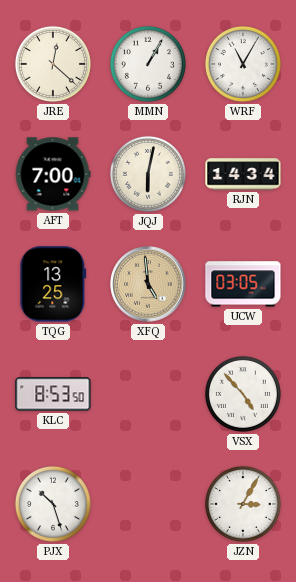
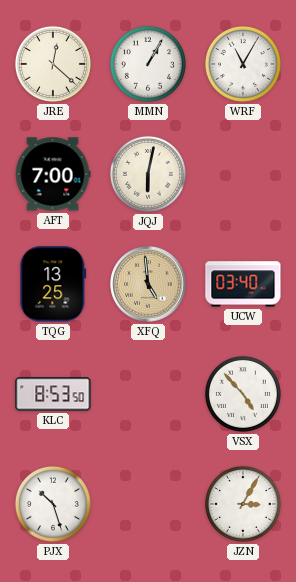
RJN: 14:34 -> none (243, 174)
UCW: 03:05 -> 03:40 (243, 284)
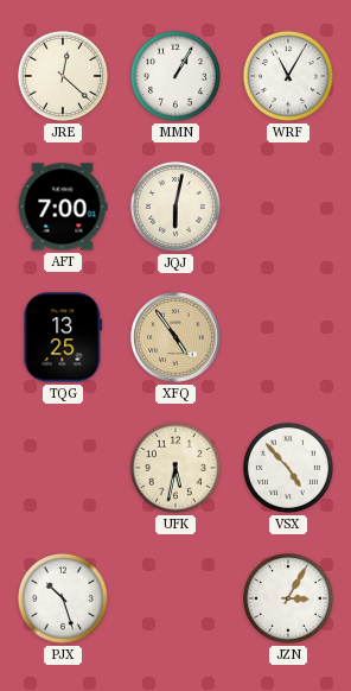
XFQ: 4:59 -> 4:54 (175, 337)
UCW: 03:40 -> none (243, 284)
KLC: 8:53 -> none (53, 394)
UFK: none -> 5:32 (175, 468)
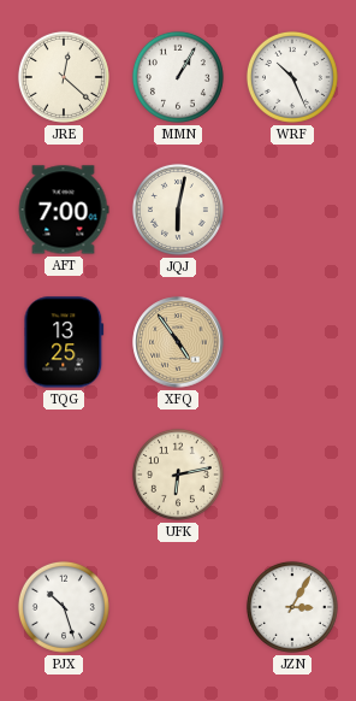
WRF: 11:05 -> 10:26 (292, 77)
UFK: 5:32 -> 6:13 (178, 475)
VSX: 4:53 -> none (288, 468)
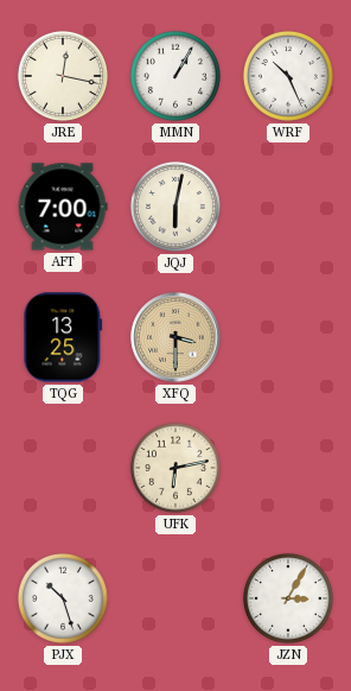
JRE: 12:22 -> 12:17 (63, 76)
XFQ: 4:54 -> 3:30 (175, 337)
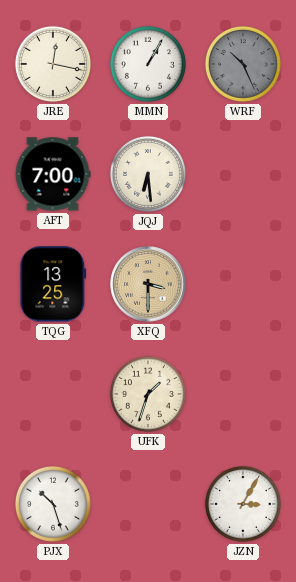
WRF dial: white -> grey (243, 64)
JQJ: 6:02 -> 6:29 (148, 174)
UFK: 6:13 -> 1:33 (148, 394)
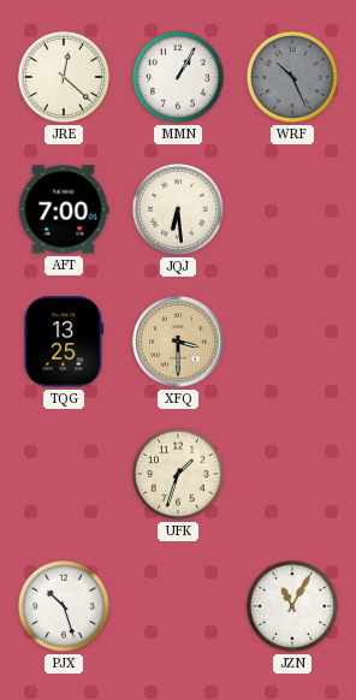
JRE: 12:17 -> 12:22 (64, 77)
JZN: 3:05 -> 11:05 (292, 606)
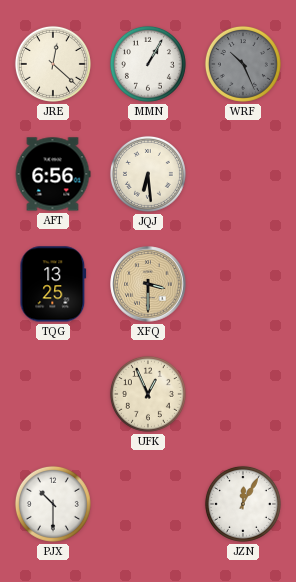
AFT: 7:00 -> 6:56 (53, 174)
UFK: 1:33 -> 12:56 (148, 394)
PJX: 10:27 -> 10:30 (53, 504)
JZN: 11:05 -> 12:05 (243, 504)
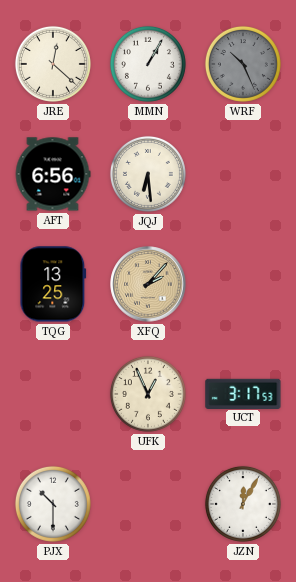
XFQ: 3:30 -> 2:07 (148, 284)
UCT: none -> 3:17 (243, 393)
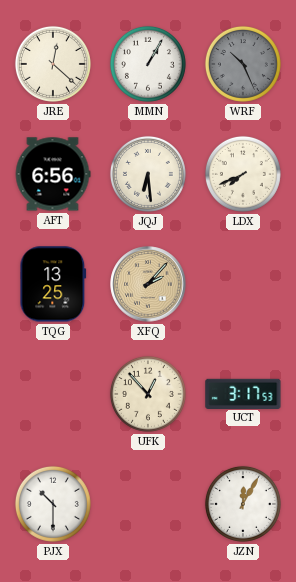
LDX: none -> 7:41 (243, 174)
UFK: 12:56 -> 12:53 (148, 394)
